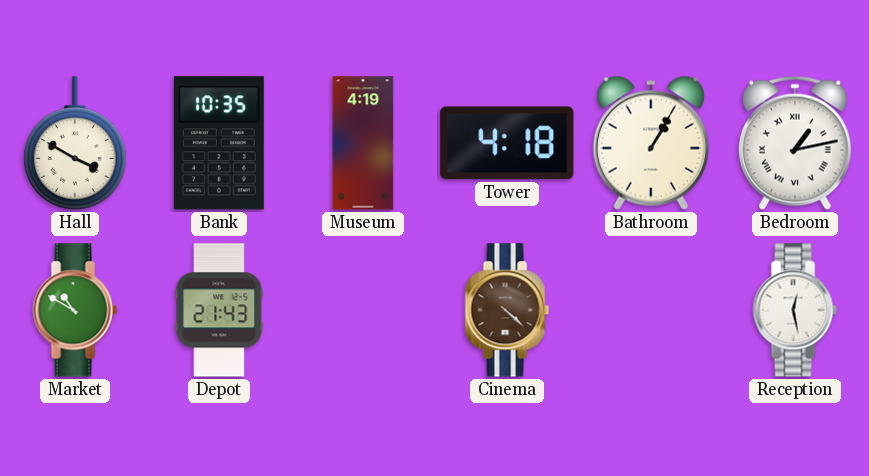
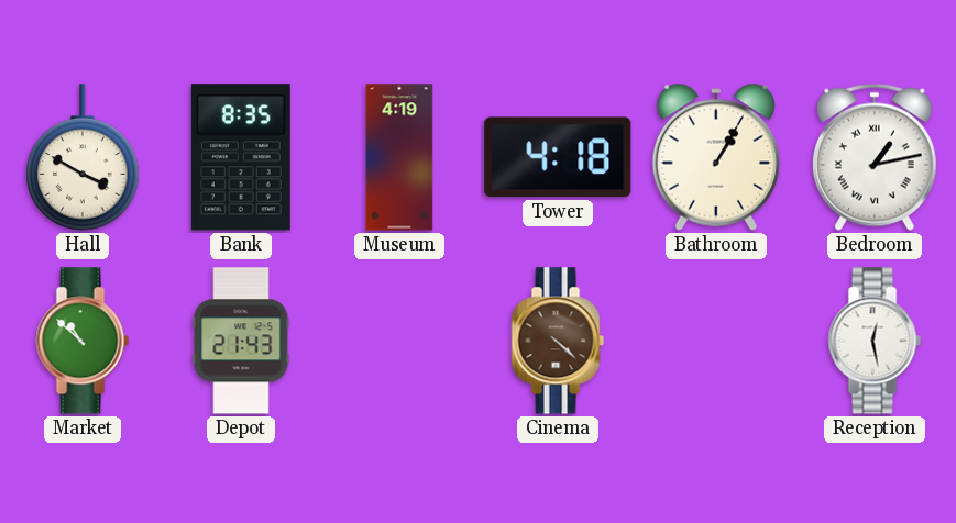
Bank: 10:35 -> 8:35 (241, 157)
Market: 10:50 -> 10:52 (83, 341)
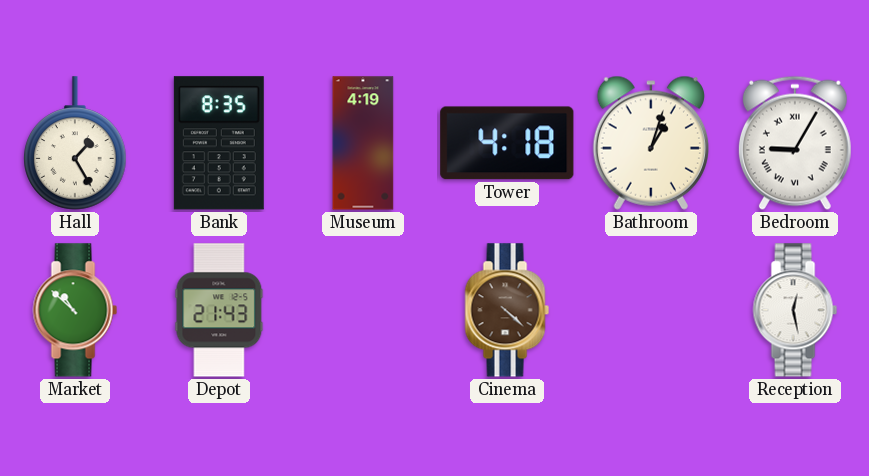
Hall: 3:50 -> 1:25 (75, 143)
Bathroom: 1:05 -> 1:03 (651, 143)
Bedroom: 1:13 -> 9:05 (795, 143)
